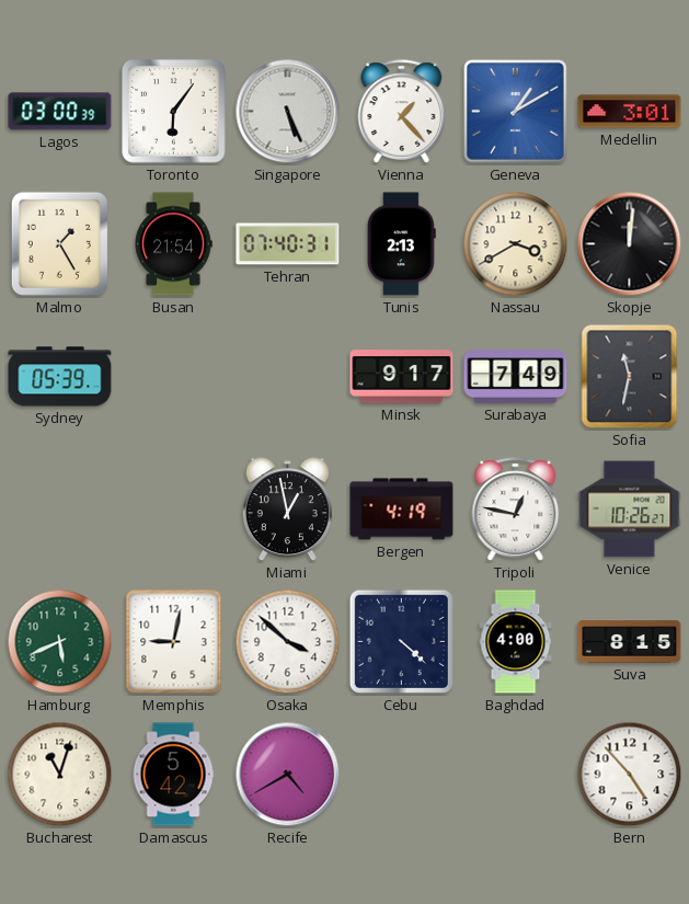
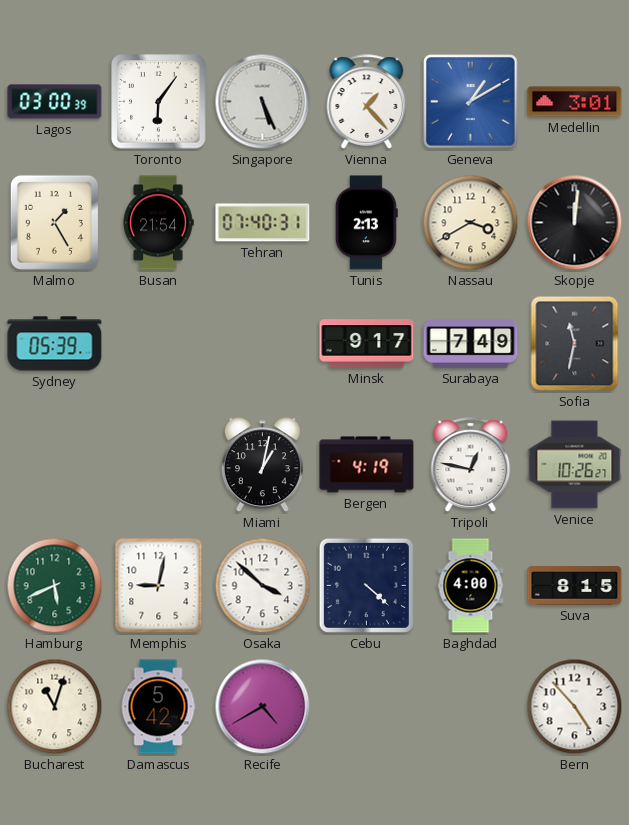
Miami: 12:58 -> 1:02 (262, 465)
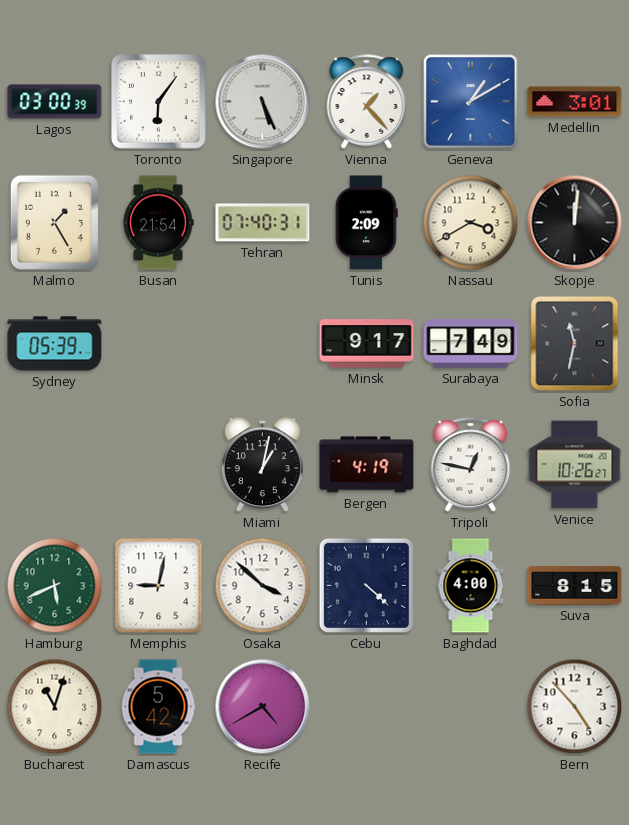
Tunis: 2:13 -> 2:09 (366, 223)
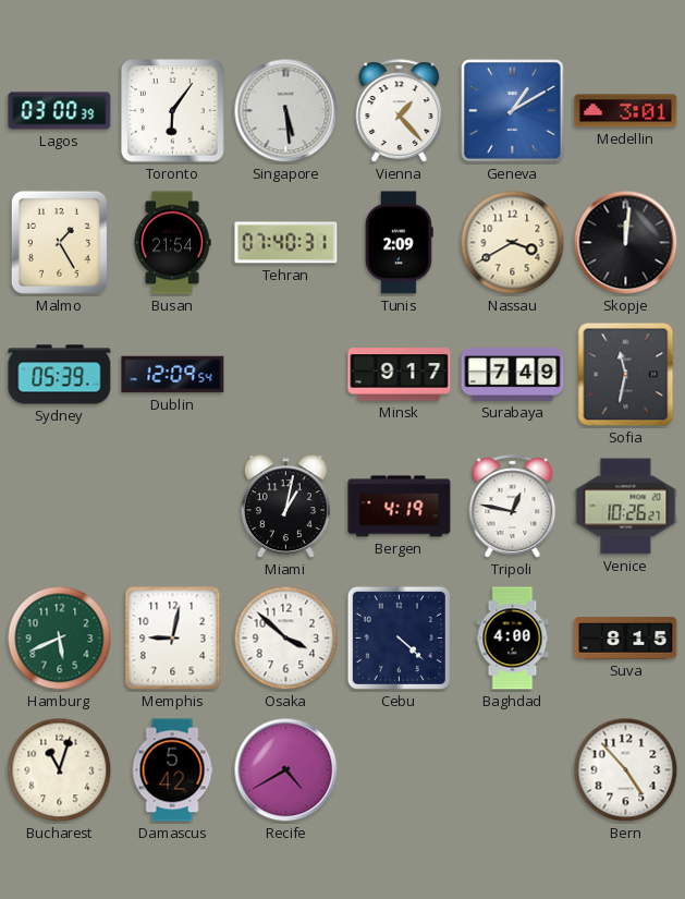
Singapore: 5:26 -> 5:29 (286, 111)
Dublin: none -> 12:09 (173, 375)
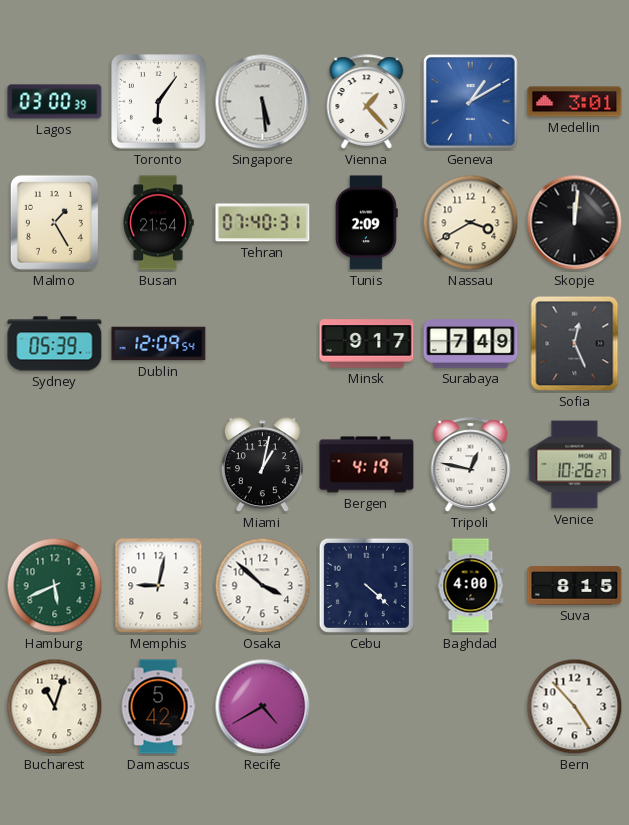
Sofia: 11:32 -> 12:26 (575, 344)
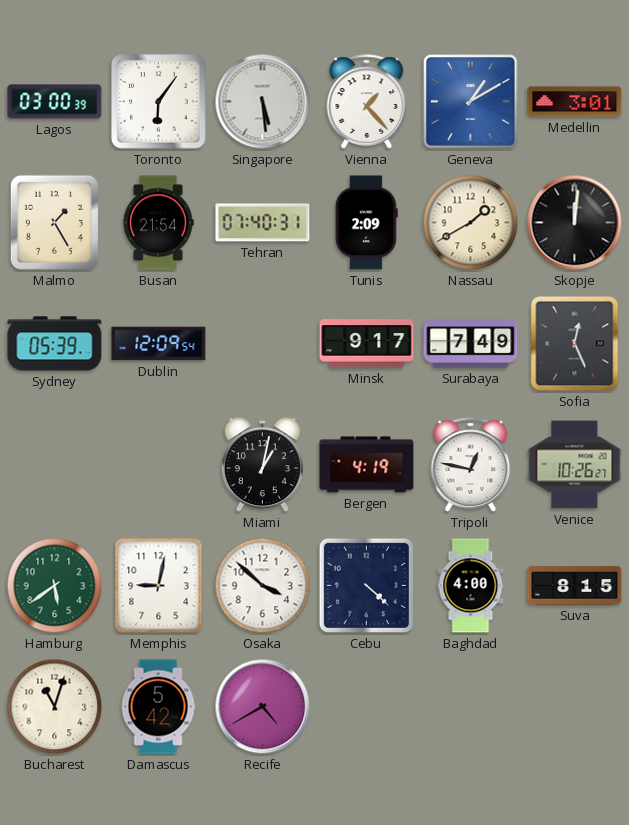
Nassau: 3:40 -> 1:40 (471, 223)
Hamburg: 5:41 -> 5:39 (55, 586)
Bern: 4:53 -> none (575, 707)
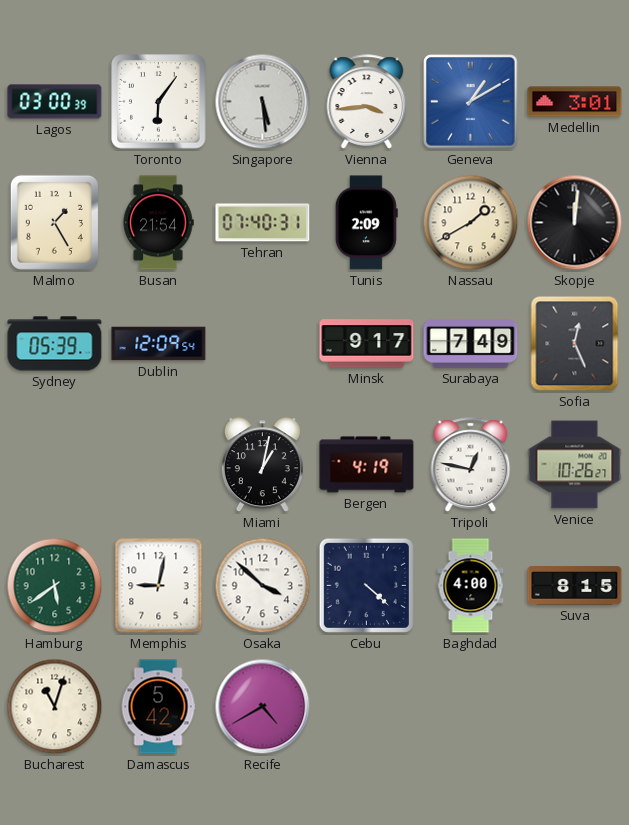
Vienna: 1:23 -> 3:44 (367, 102)
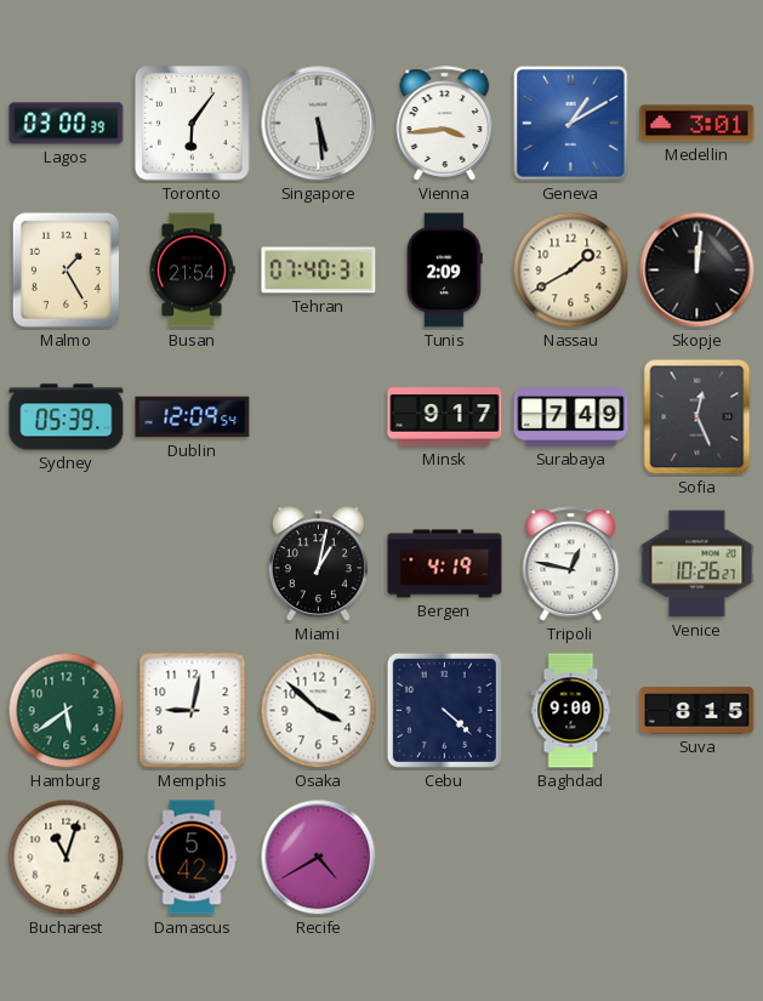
Baghdad: 4:00 -> 9:00 (571, 711)
